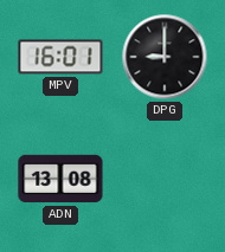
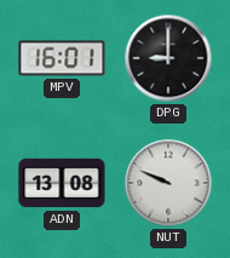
NUT: none -> 9:49 (168, 183)
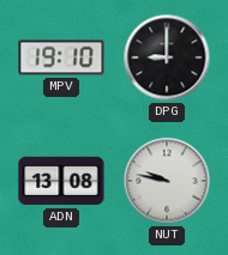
MPV: 16:01 -> 19:10 (61, 57)
NUT: 9:49 -> 9:47 (167, 181)
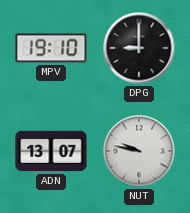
ADN: 13:08 -> 13:07 (51, 151)
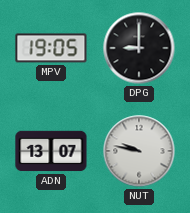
MPV: 19:10 -> 19:05 (51, 48)
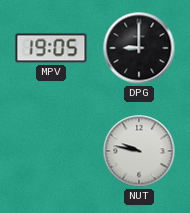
ADN: 13:07 -> none (51, 151)
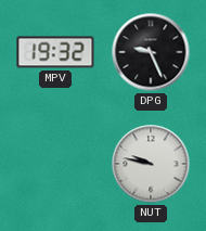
MPV: 19:05 -> 19:32 (55, 52)
DPG: 9:00 -> 9:26 (151, 52)
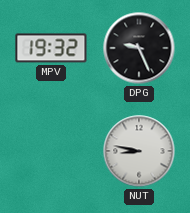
NUT: 9:47 -> 8:47 (139, 151)
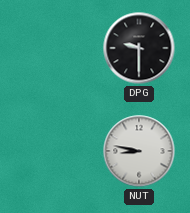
MPV: 19:32 -> none (51, 48)
DPG: 9:26 -> 9:30 (139, 48)
